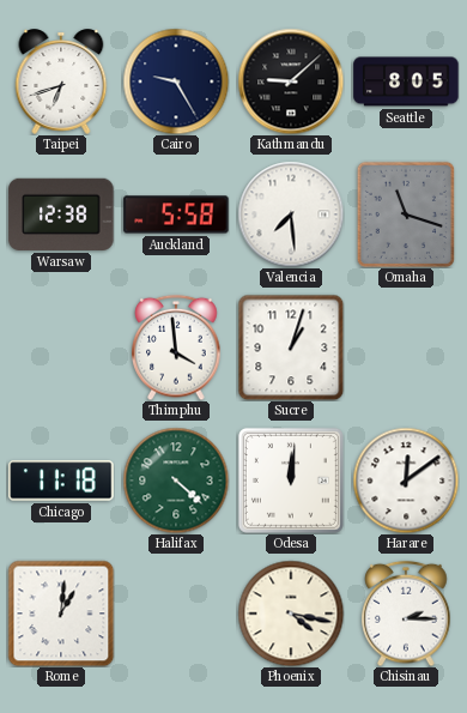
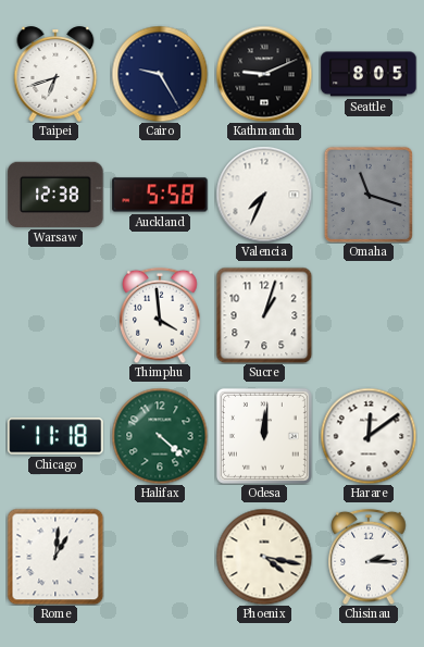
Kathmandu: 9:08 -> 9:11 (264, 74)
Valencia: 7:29 -> 7:34 (264, 195)
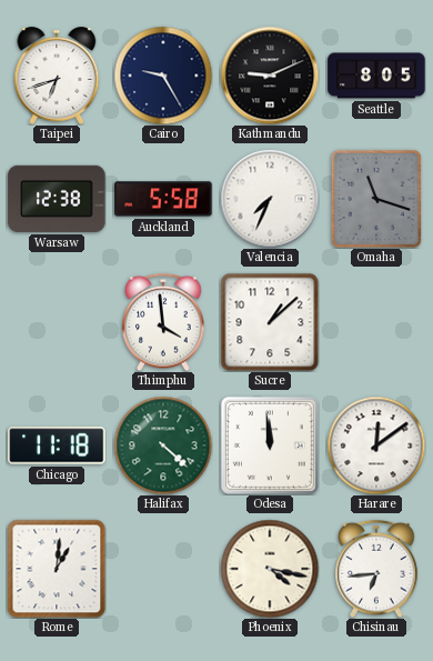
Sucre: 1:03 -> 1:08 (270, 322)
Odesa: 12:01 -> 11:59 (270, 445)
Chisinau: 2:15 -> 6:44 (376, 569)
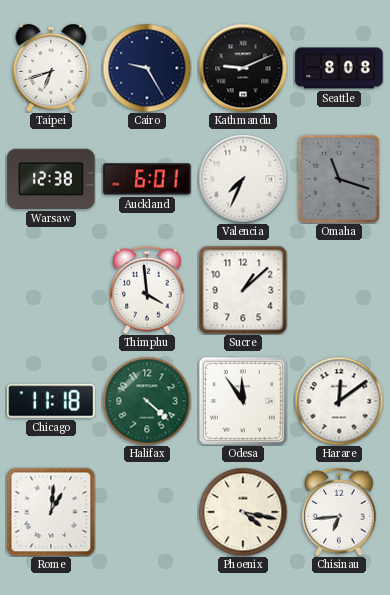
Seattle: 8:05 -> 8:08 (339, 68)
Auckland: 5:58 -> 6:01 (147, 179)
Odesa: 11:59 -> 11:54 (243, 401)
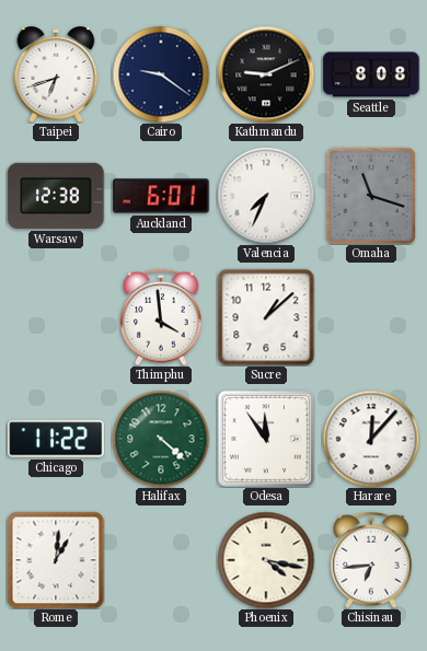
Cairo: 9:25 -> 9:21 (161, 74)
Chicago: 11:18 -> 11:22 (56, 439)
Harare: 12:09 -> 12:07 (371, 439)
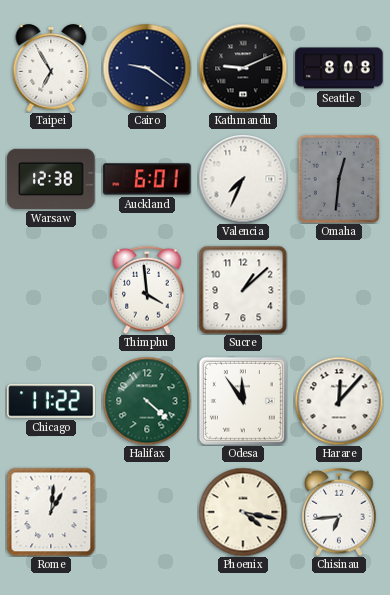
Taipei: 6:42 -> 6:55 (51, 68)
Omaha: 11:18 -> 12:31 (338, 178)
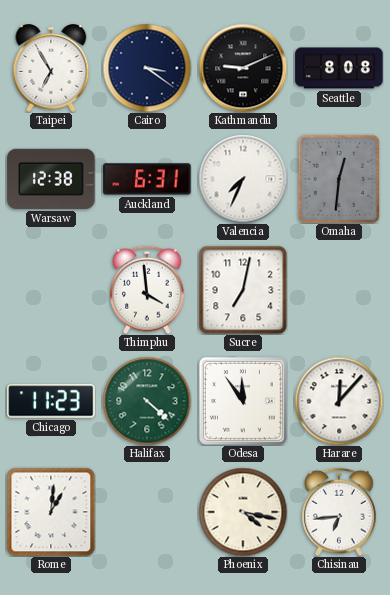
Cairo: 9:21 -> 3:21 (147, 68)
Auckland: 6:01 -> 6:31 (147, 179)
Sucre: 1:08 -> 7:02 (243, 290)
Chicago: 11:22 -> 11:23 (51, 401)
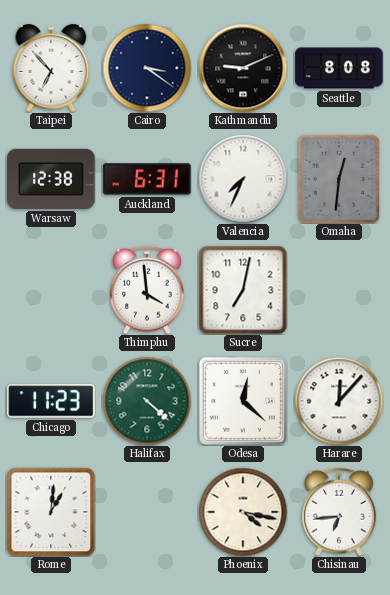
Taipei: 6:55 -> 6:53 (51, 68)
Odesa: 11:54 -> 12:22 (243, 401)
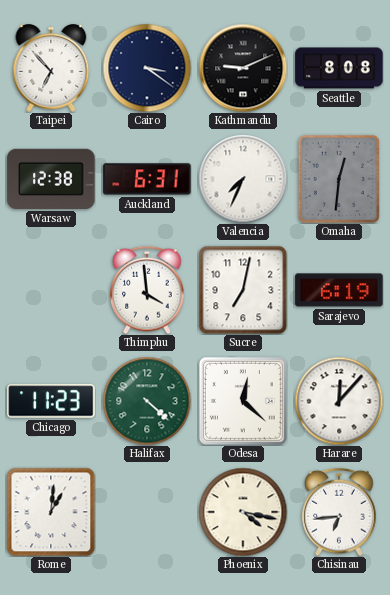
Sarajevo: none -> 6:19 (339, 290)
